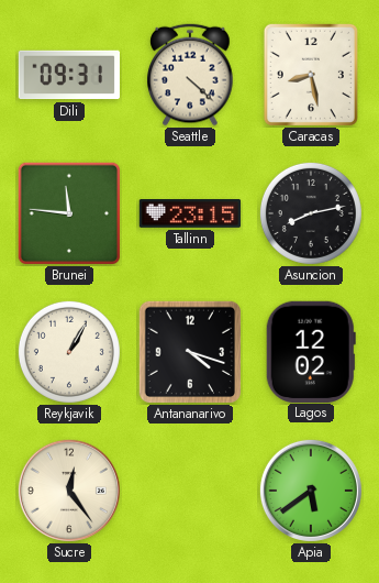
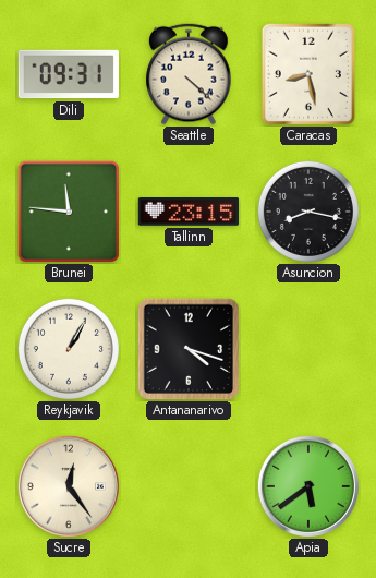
Asuncion: 8:13 -> 8:17 (308, 212)
Lagos: 12:02 -> none (311, 351)
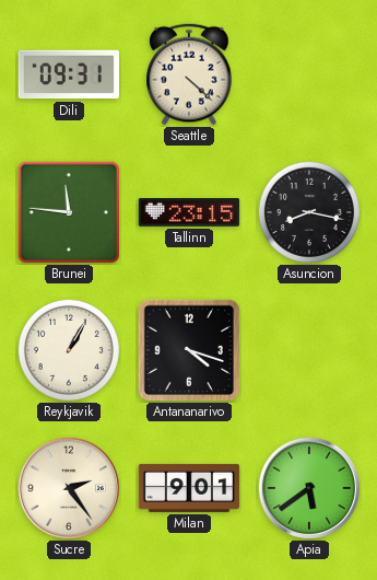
Caracas: 8:28 -> none (308, 74)
Sucre: 12:24 -> 2:24 (69, 488)
Milan: none -> 9:01 (189, 488)
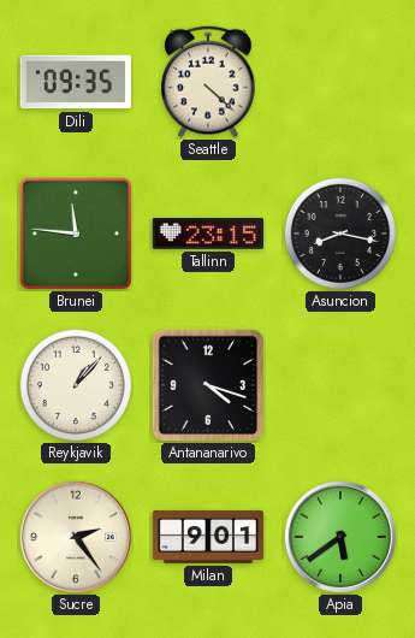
Dili: 09:31 -> 09:35 (76, 82)
Reykjavik: 1:05 -> 1:07 (76, 385)
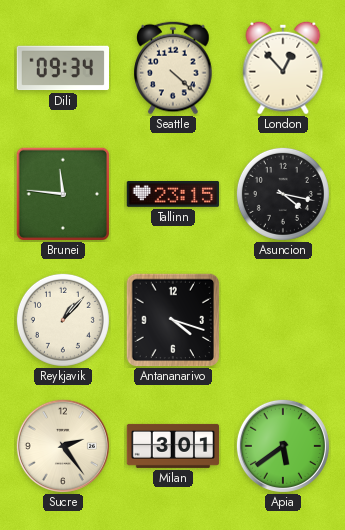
Dili: 09:35 -> 09:34 (63, 68)
London: none -> 12:53 (283, 68)
Asuncion: 8:17 -> 4:17 (283, 194)
Milan: 9:01 -> 3:01 (173, 446)
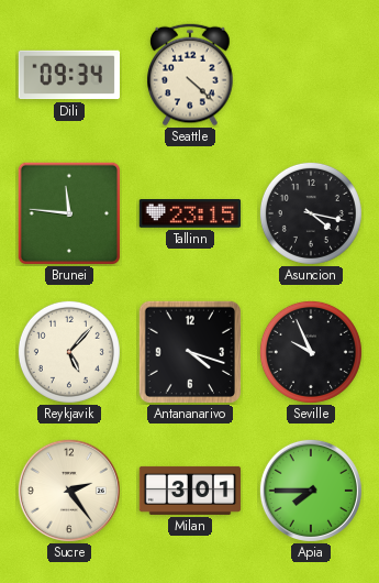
London: 12:53 -> none (283, 68)
Reykjavik: 1:07 -> 5:07 (69, 352)
Seville: none -> 9:56 (311, 352)
Apia: 5:39 -> 7:45 (311, 491)
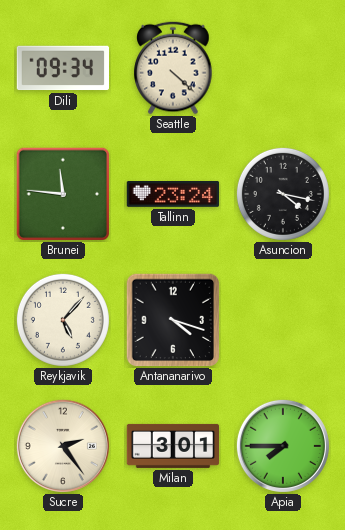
Tallinn: 23:15 -> 23:24 (173, 195)
Seville: 9:56 -> none (311, 352)
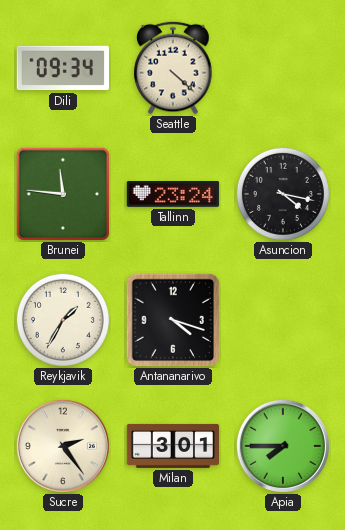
Reykjavik: 5:07 -> 1:35 (63, 320)
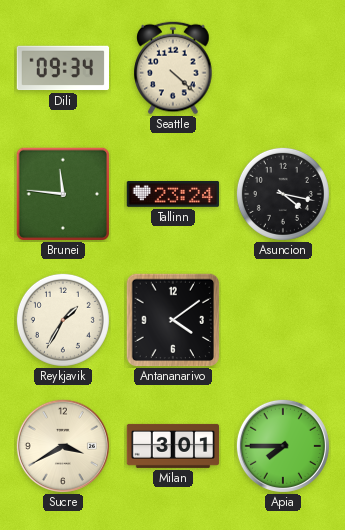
Antananarivo: 4:18 -> 4:09 (173, 320)
Sucre: 2:24 -> 3:40 (63, 446)
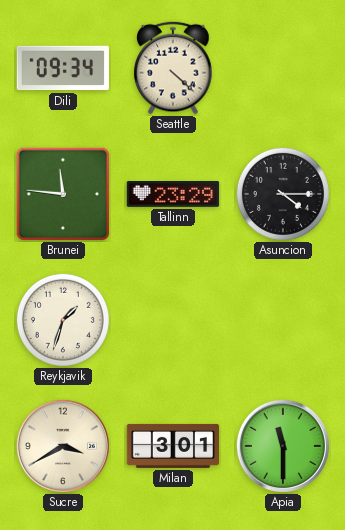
Tallinn: 23:24 -> 23:29 (173, 195)
Asuncion: 4:17 -> 4:15 (283, 194)
Reykjavik: 1:35 -> 1:33 (63, 320)
Antananarivo: 4:09 -> none (173, 320)
Apia: 7:45 -> 11:30 (283, 446)
